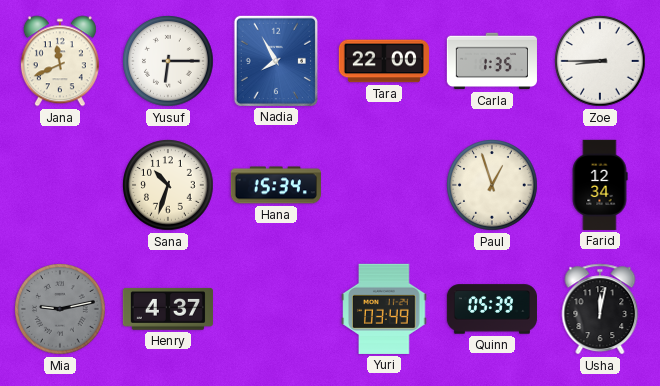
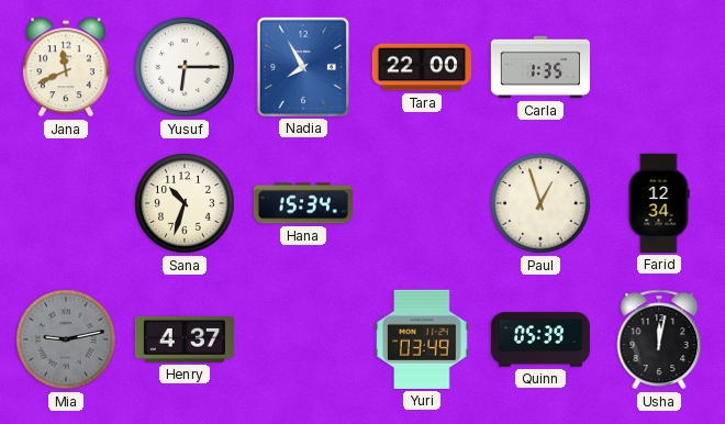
Zoe: 8:45 -> none (600, 61)
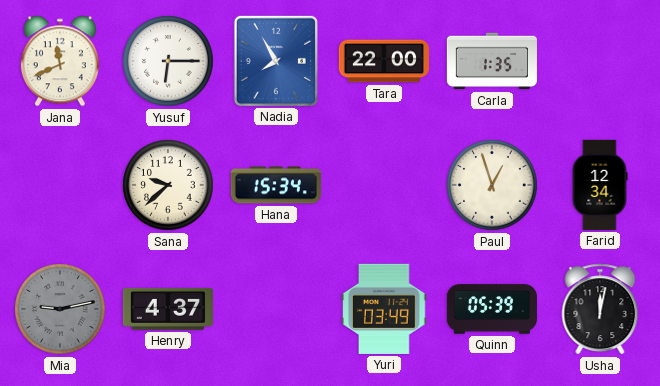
Sana: 10:33 -> 9:38 (168, 185)
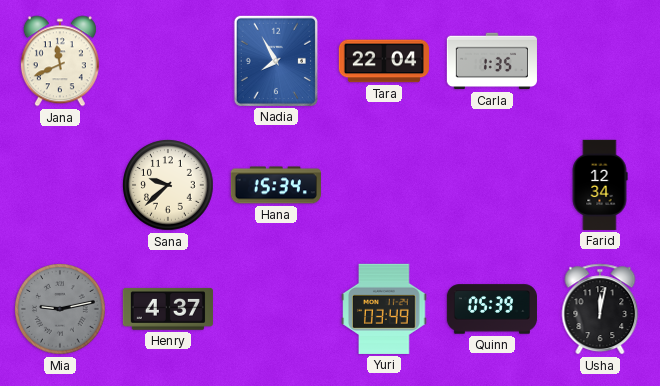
Yusuf: 6:15 -> none (168, 61)
Tara: 22:00 -> 22:04 (384, 61)
Paul: 12:57 -> none (492, 185)
